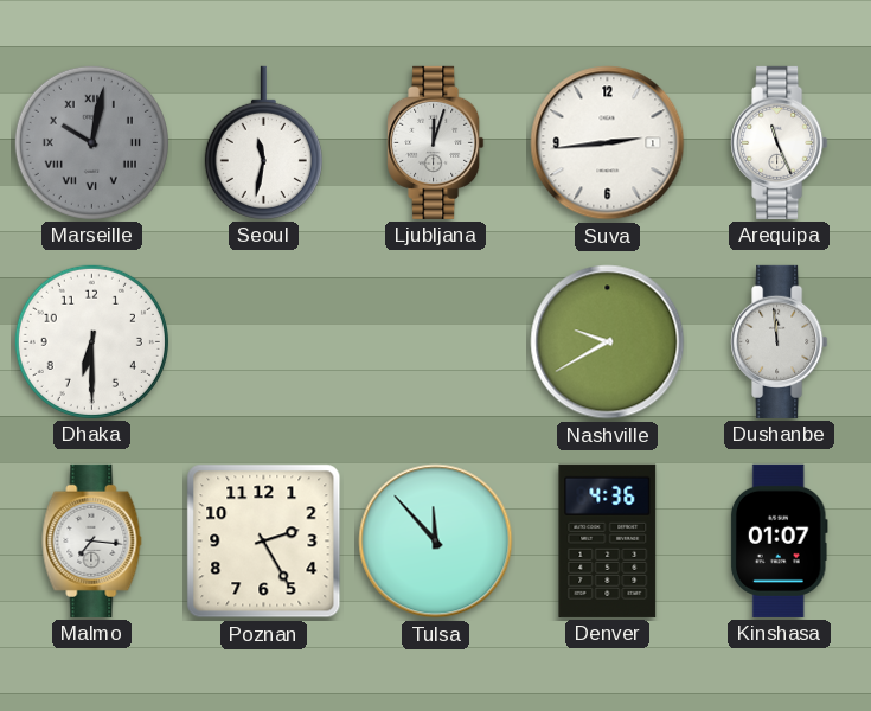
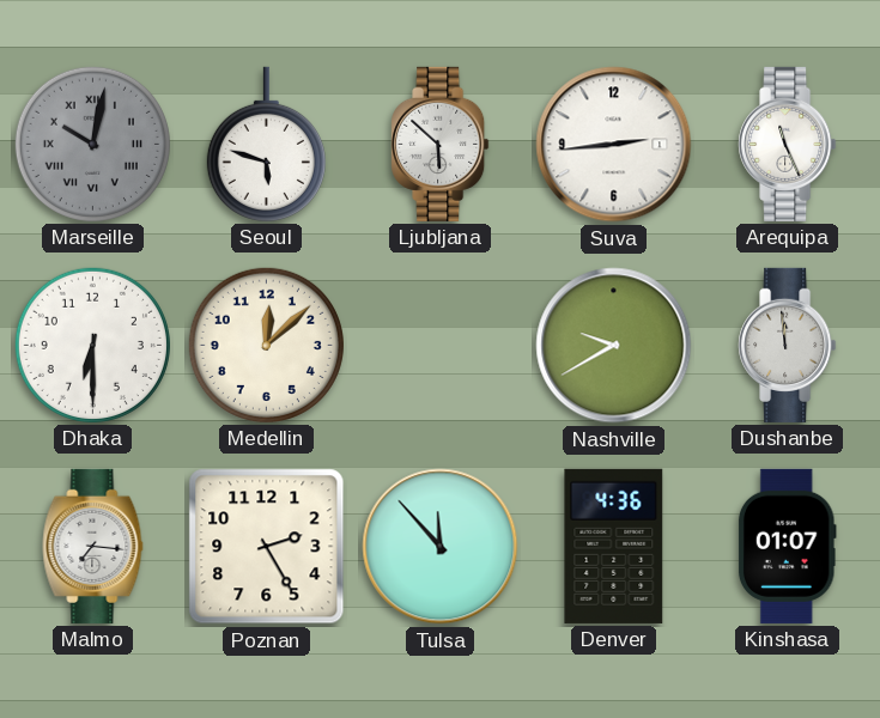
Seoul: 11:32 -> 5:48 (266, 144)
Ljubljana: 12:03 -> 5:52 (441, 144)
Medellin: none -> 12:08 (266, 345)
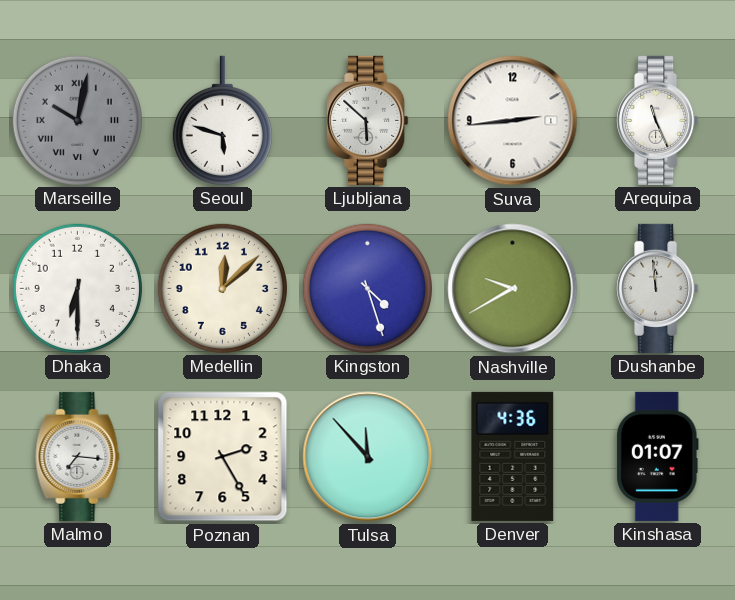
Kingston: none -> 4:27 (367, 288)
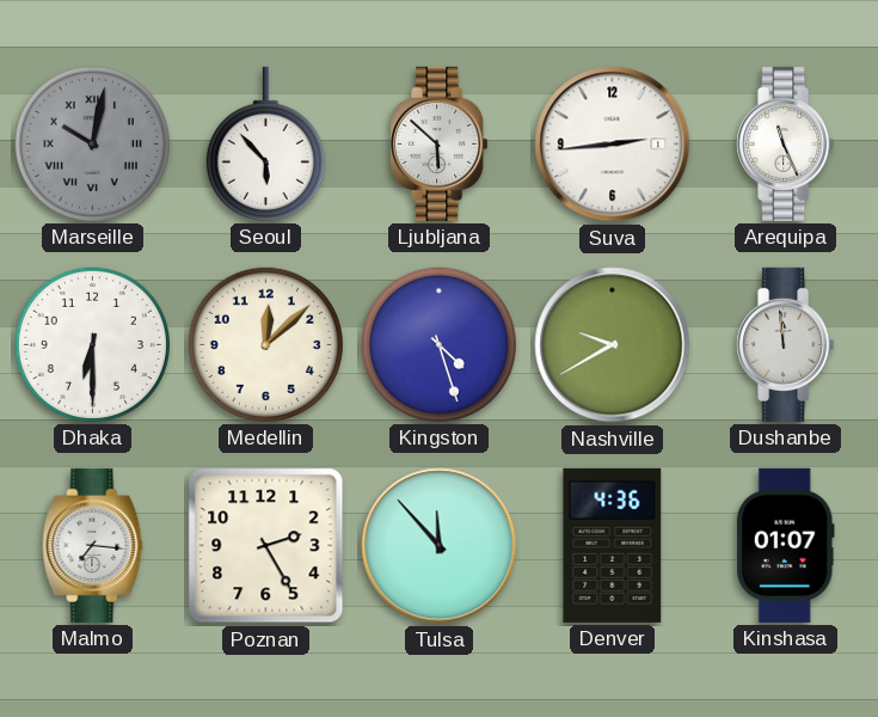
Seoul: 5:48 -> 5:53 (265, 143)
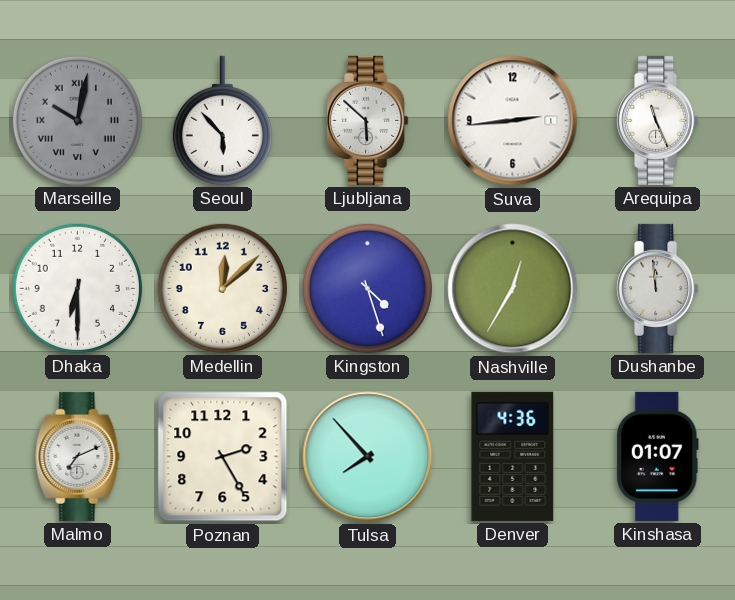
Nashville: 9:40 -> 12:35 (513, 289)
Malmo: 7:16 -> 7:11 (78, 456)
Tulsa: 11:53 -> 7:53 (368, 457)
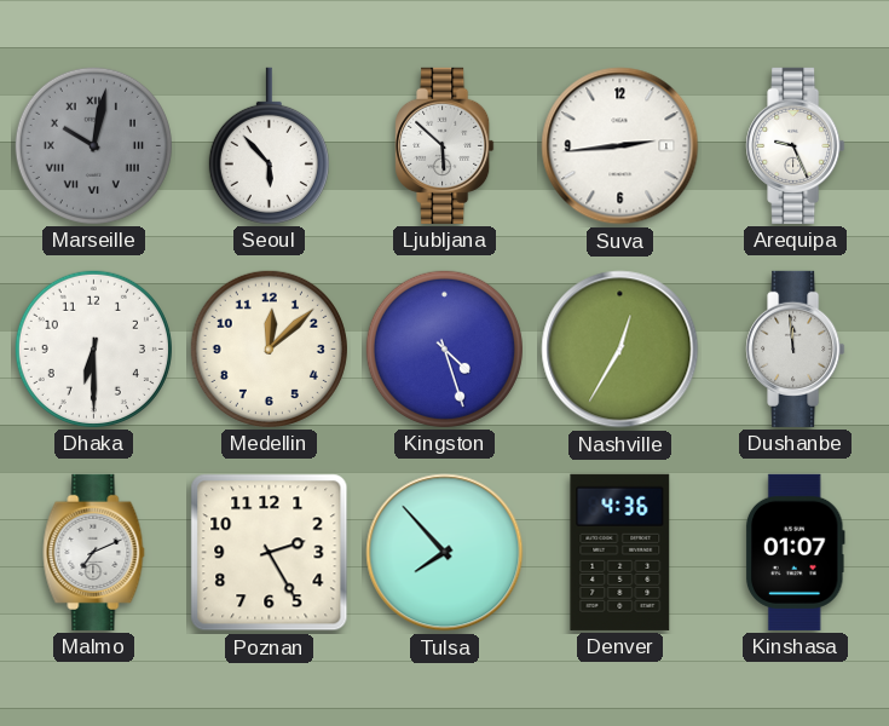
Arequipa: 11:26 -> 9:26 (796, 145)
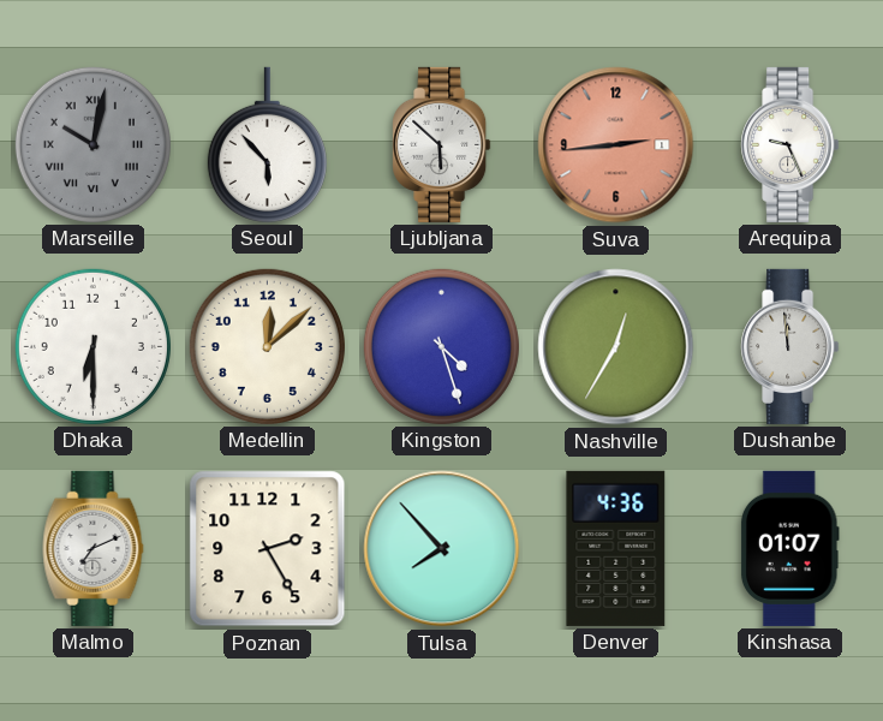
Suva dial: white -> salmon (616, 145)
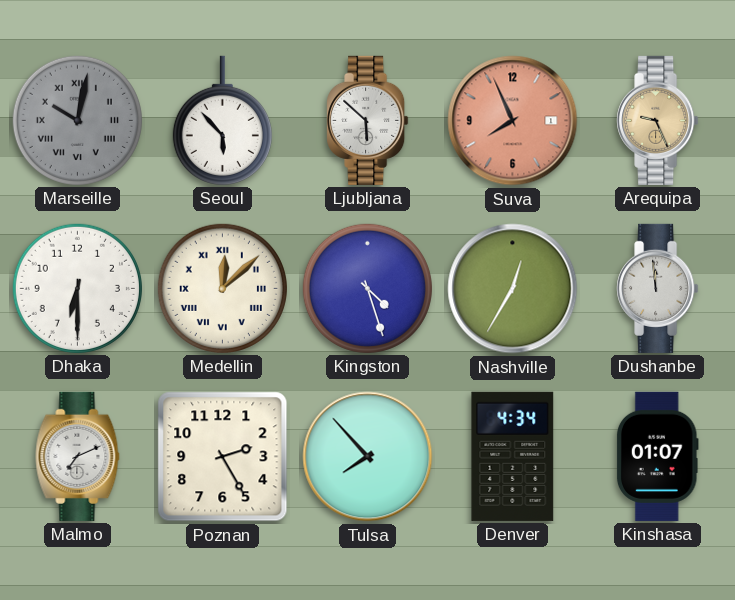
Suva: 2:44 -> 7:56 (513, 121)
Arequipa dial: white -> champagne (658, 120)
Medellin numerals: Arabic -> Roman (222, 288)
Denver: 4:36 -> 4:34 (513, 456)
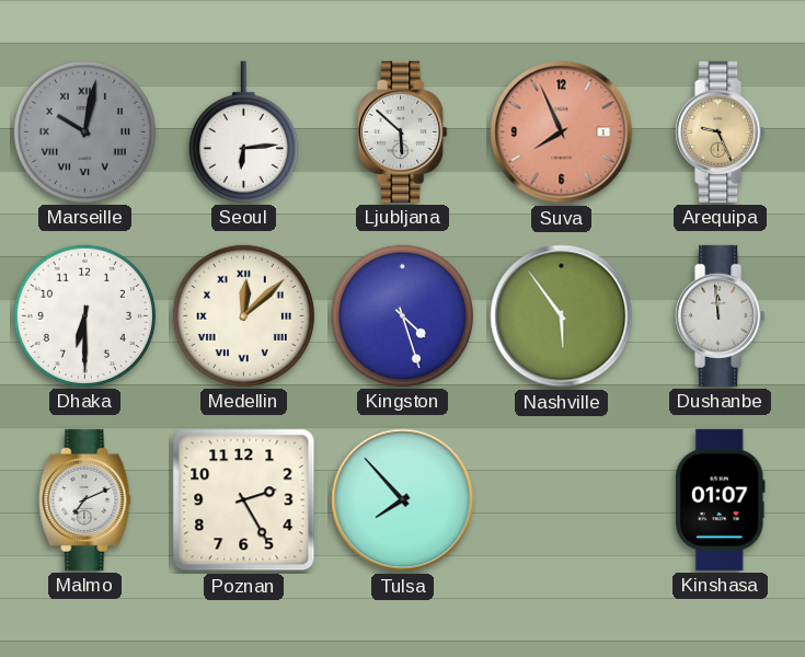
Seoul: 5:53 -> 6:14 (243, 131)
Nashville: 12:35 -> 5:54 (562, 316)
Denver: 4:34 -> none (513, 456)
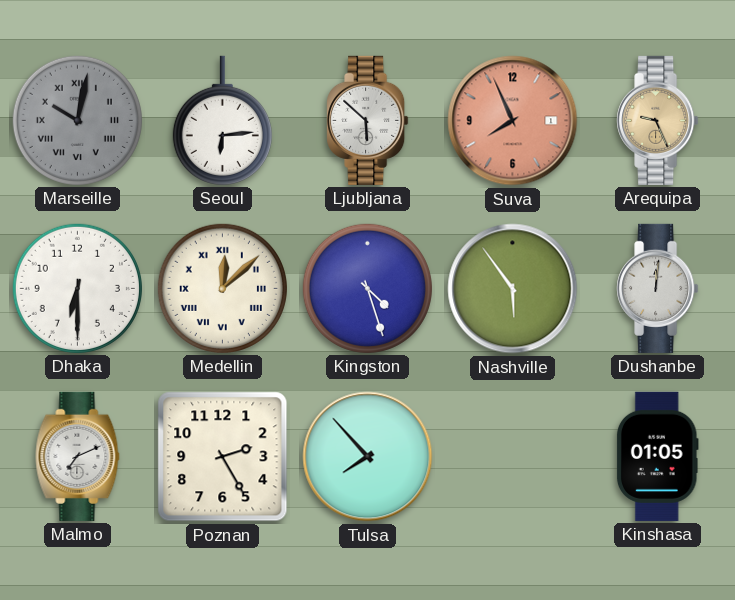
Dushanbe: 11:59 -> 12:01 (658, 288)
Kinshasa: 01:07 -> 01:05 (657, 456)
